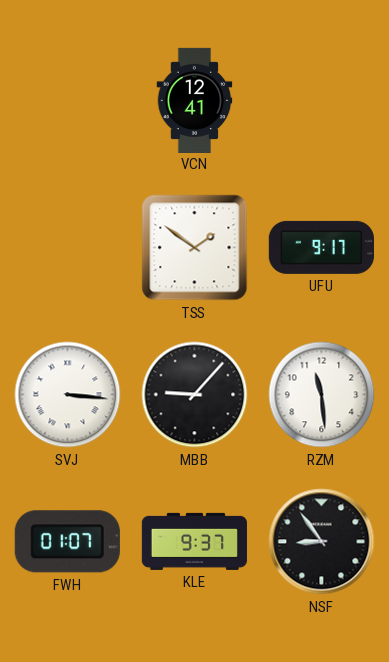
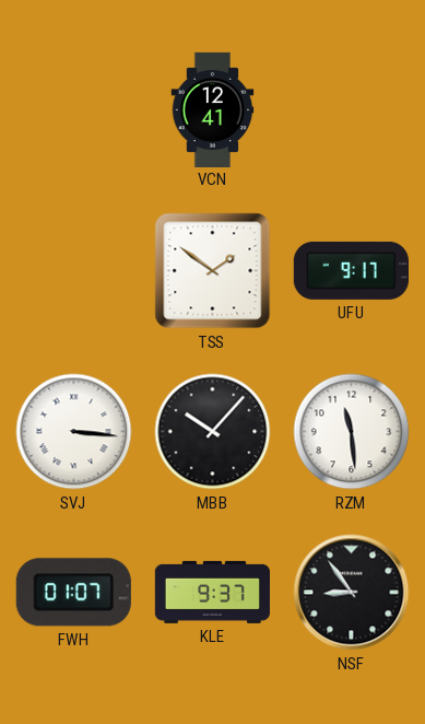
MBB: 9:07 -> 10:07 (213, 432)
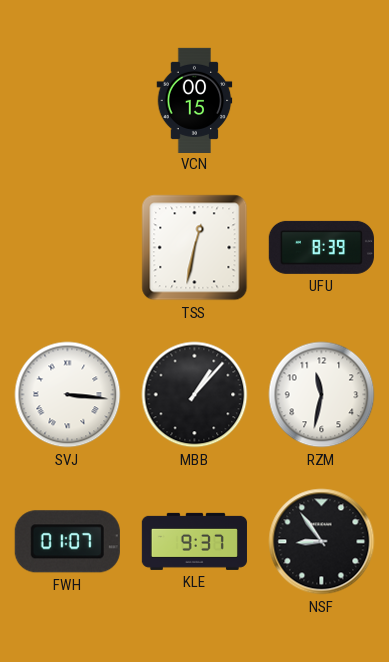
VCN: 12:41 -> 00:15 (195, 100)
TSS: 1:51 -> 12:32 (195, 248)
UFU: 9:17 -> 8:39 (321, 247)
MBB: 10:07 -> 1:07 (195, 395)
RZM: 11:29 -> 11:32 (322, 395)
